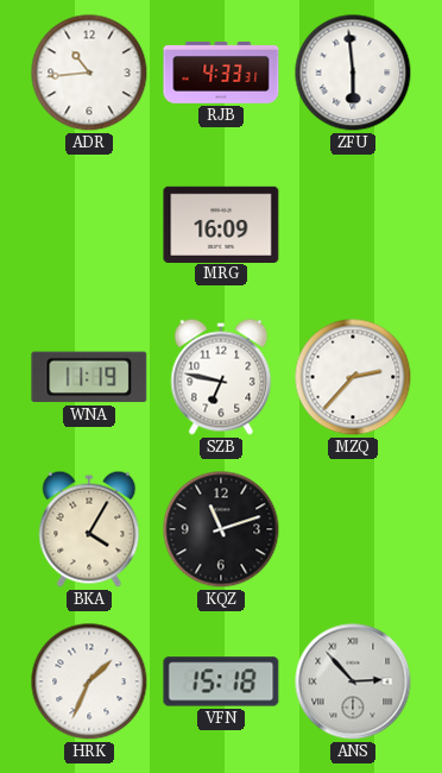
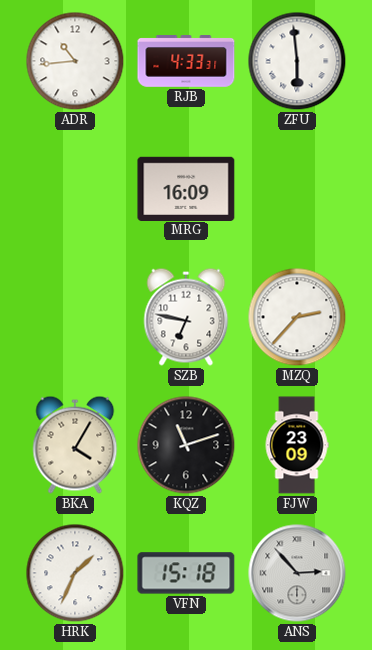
WNA: 11:19 -> none (89, 377)
FJW: none -> 23:09 (297, 445)
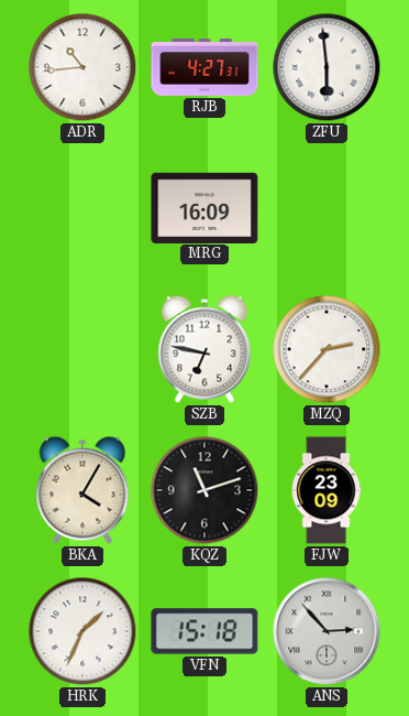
RJB: 4:33 -> 4:27 (204, 67)
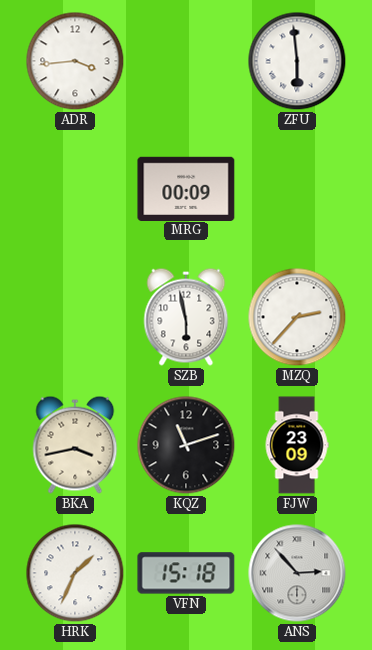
ADR: 10:44 -> 3:44 (75, 61)
RJB: 4:27 -> none (204, 67)
MRG: 16:09 -> 00:09 (186, 188)
SZB: 6:47 -> 5:58 (186, 317)
BKA: 4:05 -> 3:43 (75, 445)
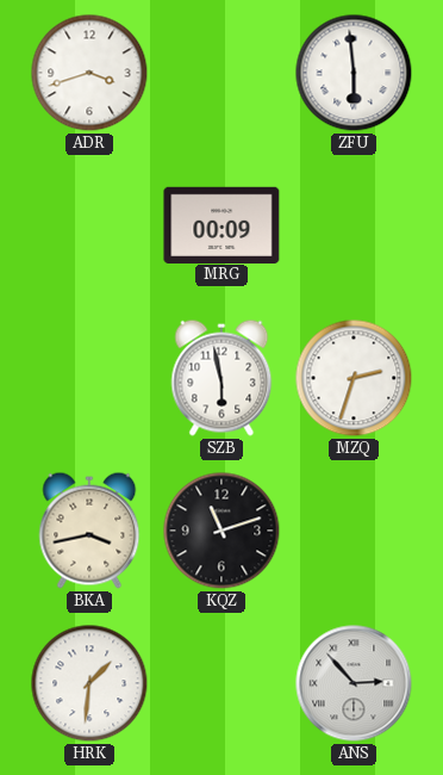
ADR: 3:44 -> 3:42 (89, 73)
MZQ: 2:37 -> 2:33 (354, 378)
FJW: 23:09 -> none (297, 445)
HRK: 1:34 -> 1:31 (89, 683)
VFN: 15:18 -> none (186, 573)
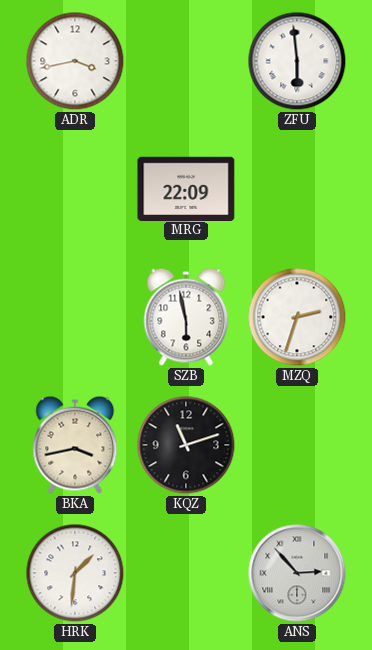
ADR: 3:42 -> 3:43 (75, 61)
MRG: 00:09 -> 22:09 (186, 188)
